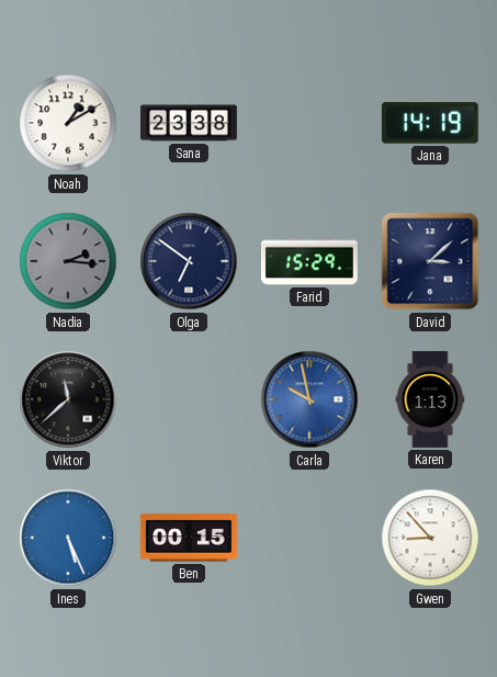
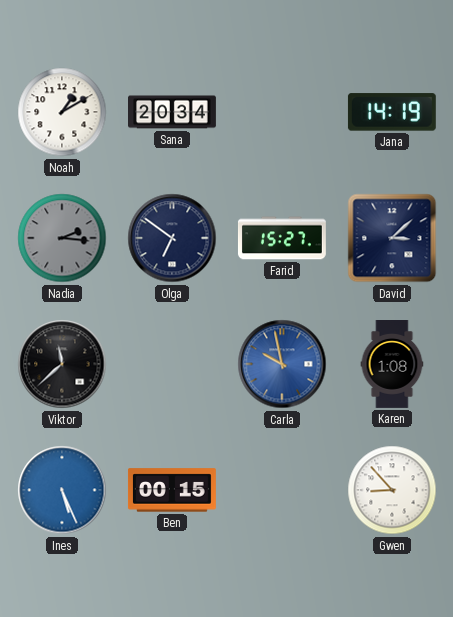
Sana: 23:38 -> 20:34 (173, 112)
Farid: 15:29 -> 15:27 (282, 238)
Karen: 1:13 -> 1:08 (392, 365)
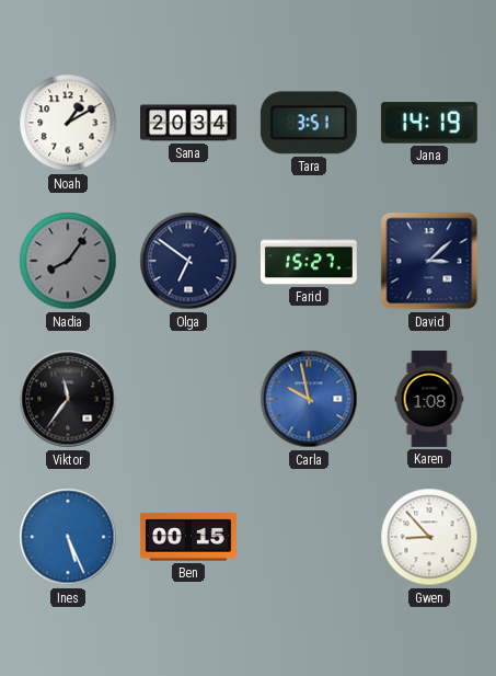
Tara: none -> 3:51 (309, 123)
Nadia: 2:16 -> 8:06 (68, 261)
Viktor: 11:38 -> 11:36 (68, 399)
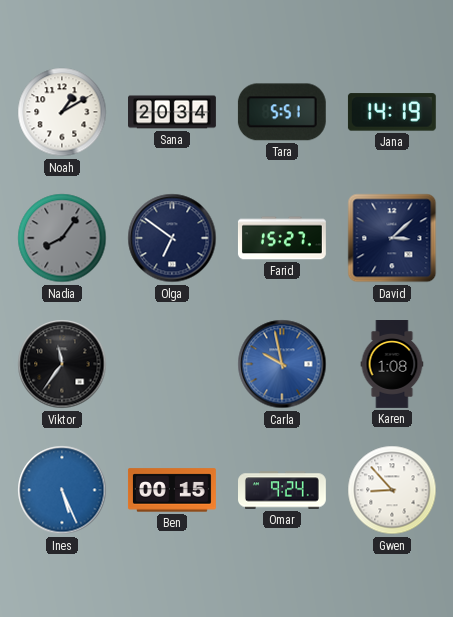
Tara: 3:51 -> 5:51 (282, 112)
Omar: none -> 9:24 (283, 490)
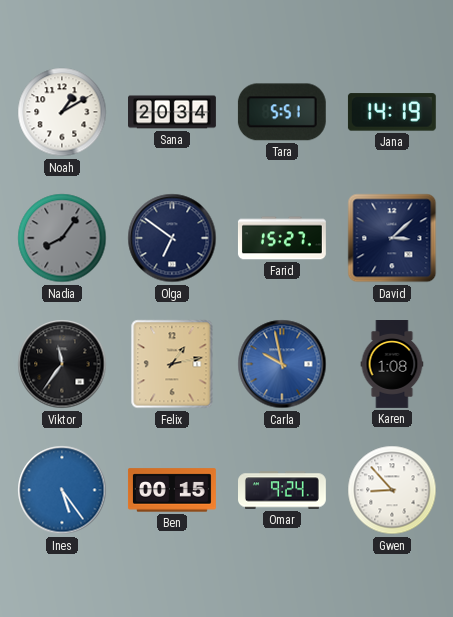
Felix: none -> 1:13 (172, 364)
Ines: 5:26 -> 5:24 (62, 490)
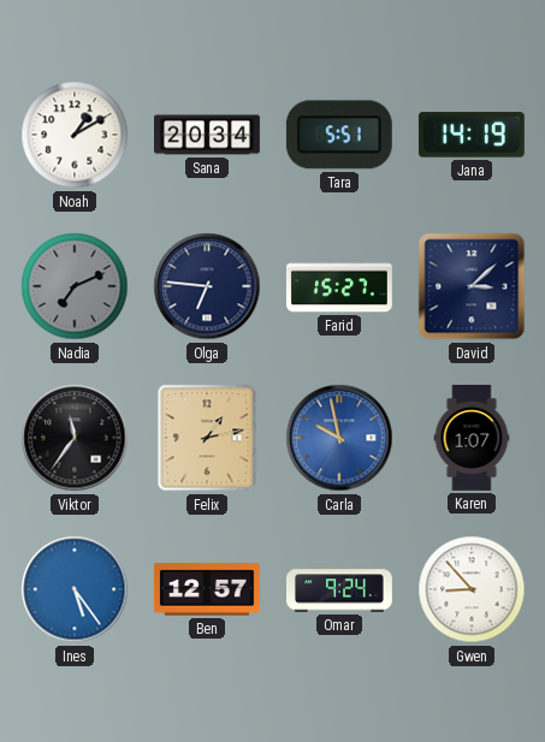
Nadia: 8:06 -> 7:11 (75, 286)
Olga: 6:51 -> 6:46 (207, 286)
Karen: 1:08 -> 1:07 (472, 439)
Ben: 00:15 -> 12:57 (207, 589)
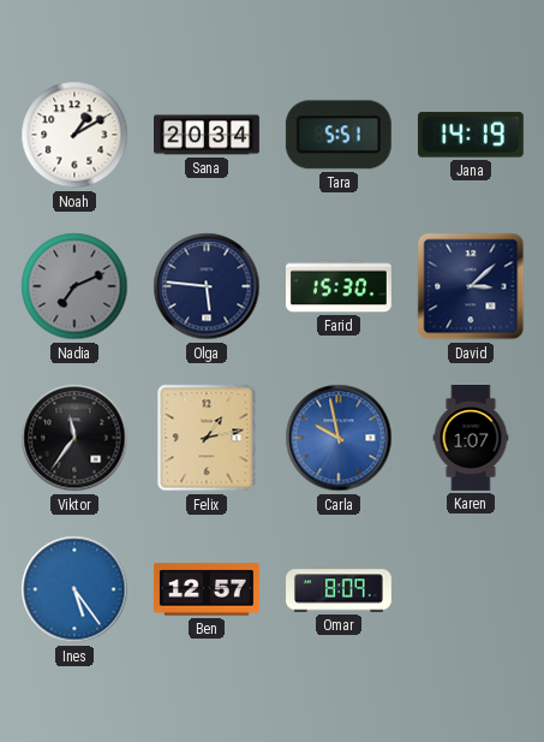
Olga: 6:46 -> 5:46 (207, 286)
Farid: 15:27 -> 15:30 (339, 286)
Omar: 9:24 -> 8:09 (340, 589)
Gwen: 8:53 -> none (472, 589)
